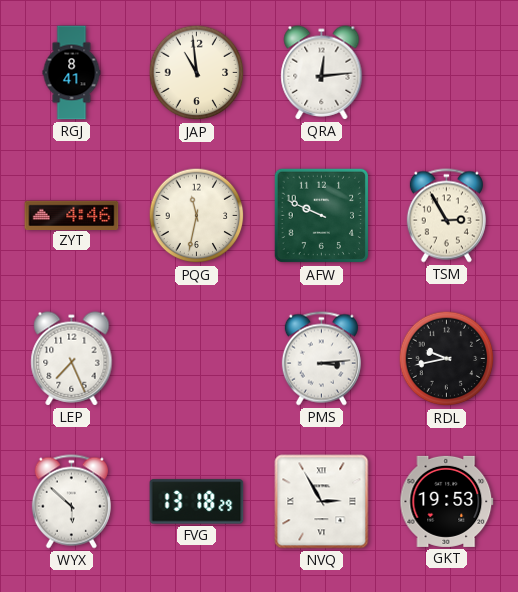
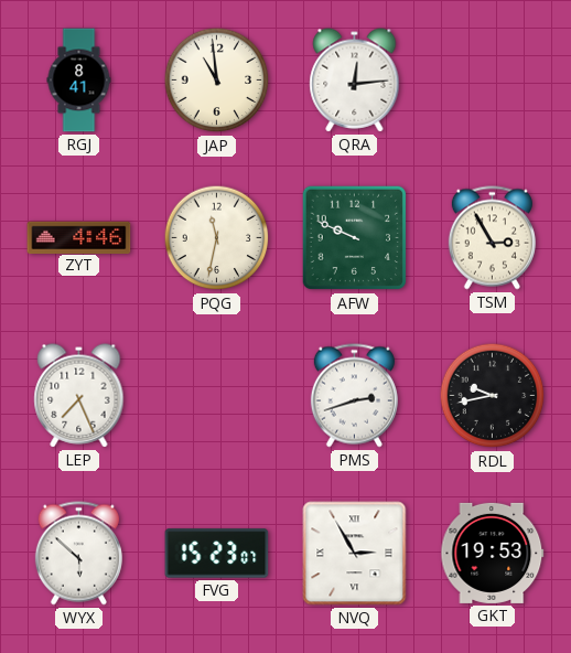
PMS: 3:14 -> 2:42 (354, 396)
FVG: 13:18 -> 15:23 (217, 554)
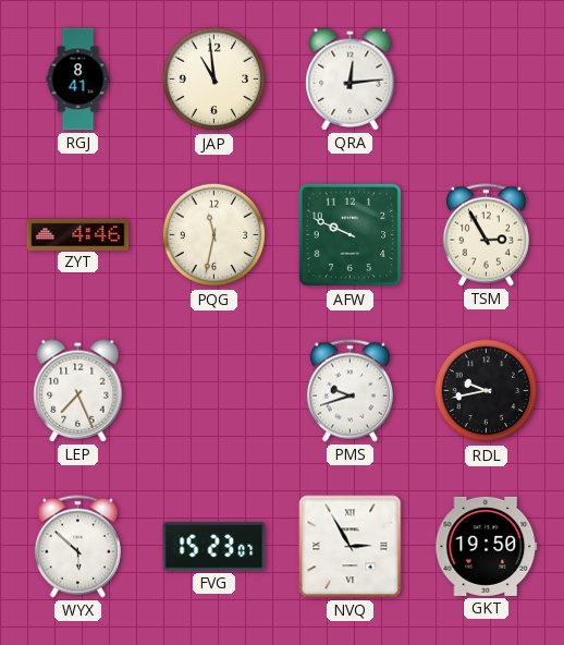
PMS: 2:42 -> 9:42 (350, 391)
GKT: 19:53 -> 19:50 (487, 546)
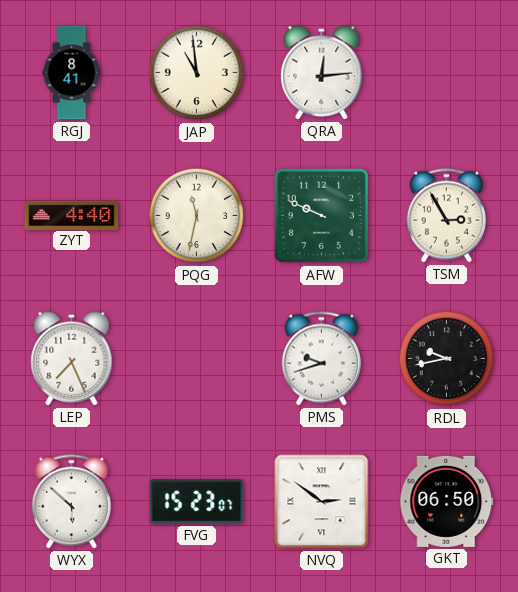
ZYT: 4:46 -> 4:40 (72, 215)
NVQ: 2:55 -> 2:51 (322, 502)
GKT: 19:50 -> 06:50 (447, 501)
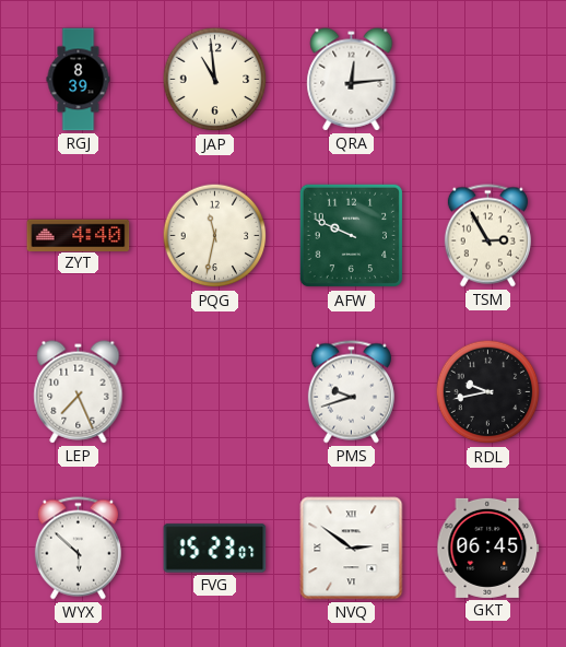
RGJ: 8:41 -> 8:39 (79, 80)
GKT: 06:50 -> 06:45 (488, 548)
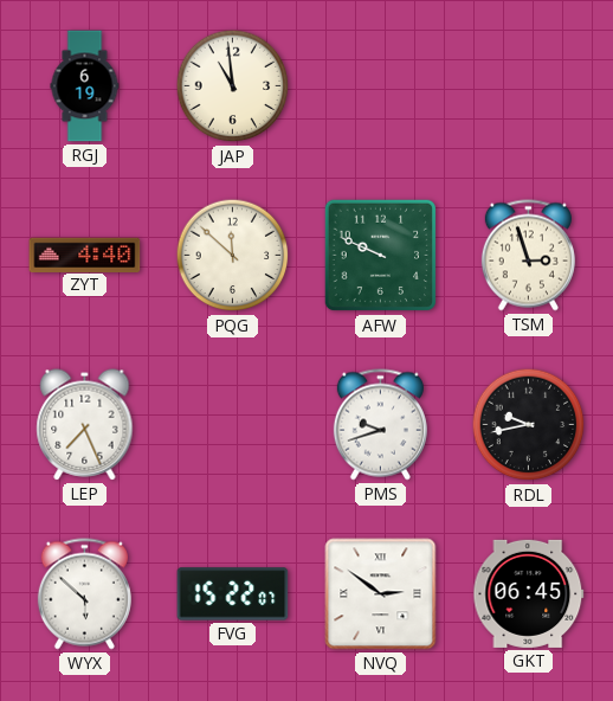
RGJ: 8:39 -> 6:19 (85, 86)
QRA: 12:14 -> none (352, 80)
PQG: 11:32 -> 11:52 (233, 256)
TSM: 2:55 -> 2:57 (528, 256)
FVG: 15:23 -> 15:22 (233, 594)
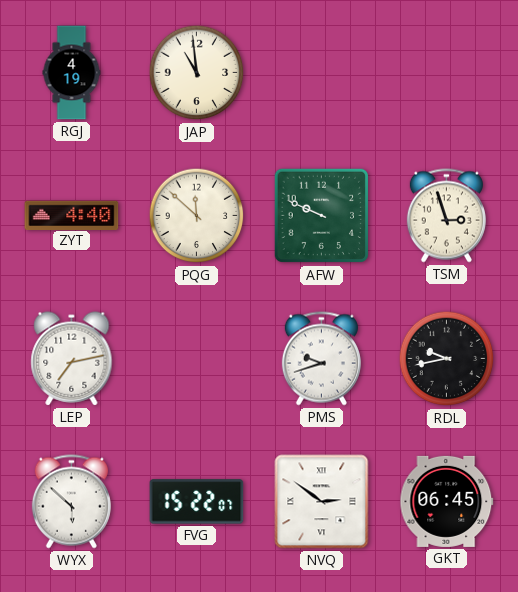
RGJ: 6:19 -> 4:19 (72, 73)
LEP: 7:26 -> 7:13 (72, 359)
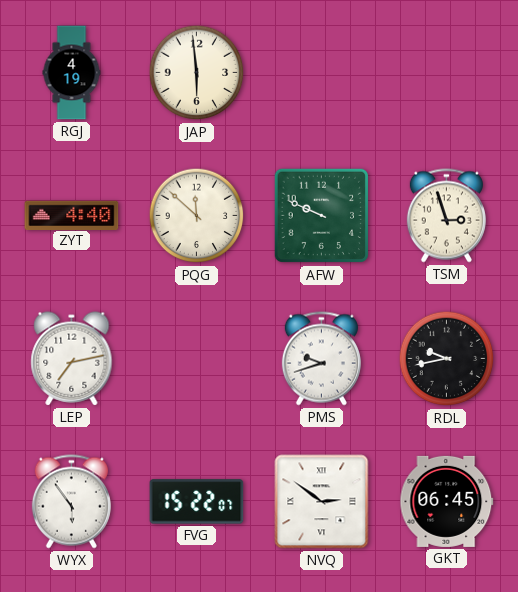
JAP: 10:59 -> 5:59 (197, 73)
WYX: 5:52 -> 5:54 (71, 502)
